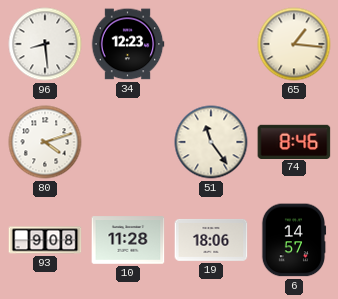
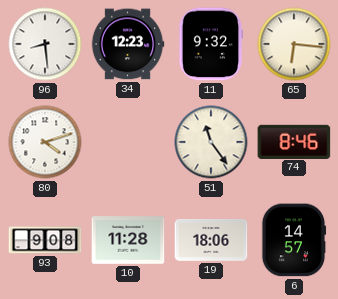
11: none -> 9:32 (211, 44)
65: 1:16 -> 6:16 (294, 44)
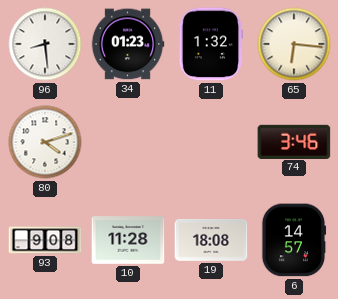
34: 12:23 -> 01:23 (128, 44)
11: 9:32 -> 1:32 (211, 44)
51: 11:24 -> none (211, 142)
74: 8:46 -> 3:46 (294, 141)
19: 18:06 -> 18:08 (211, 240)
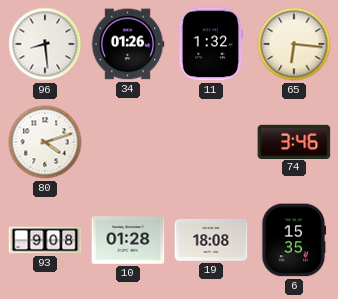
34: 01:23 -> 01:26 (128, 44)
10: 11:28 -> 01:28 (128, 240)
6: 14:57 -> 15:35 (294, 240)
